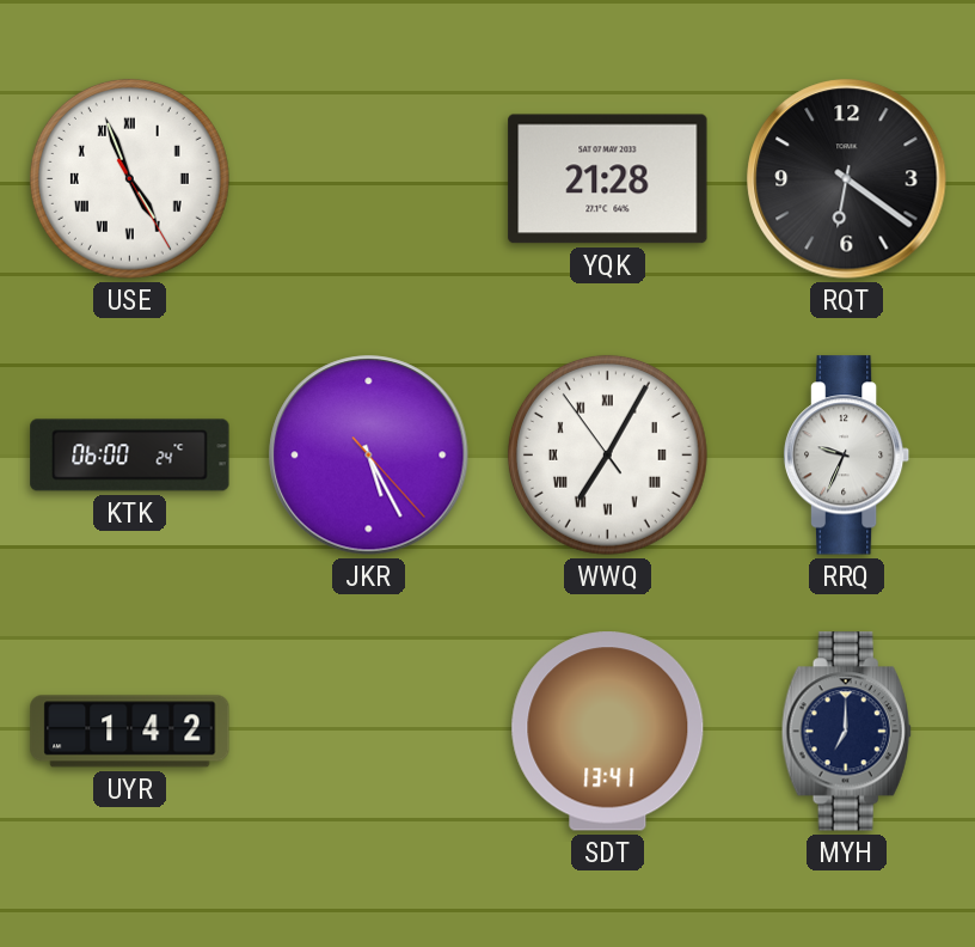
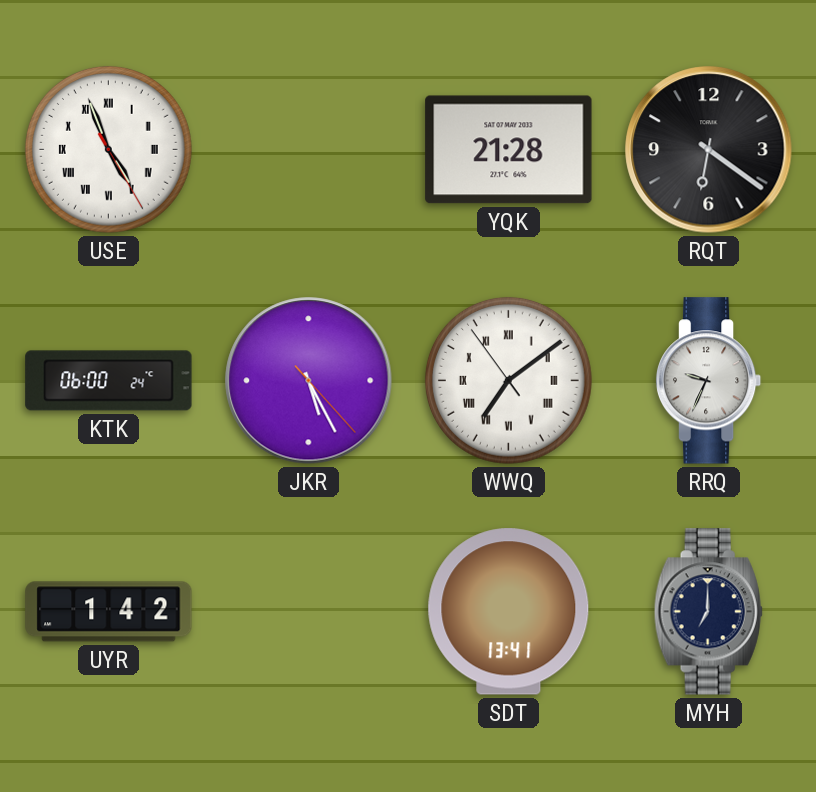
WWQ: 7:04 -> 7:08 (508, 380)
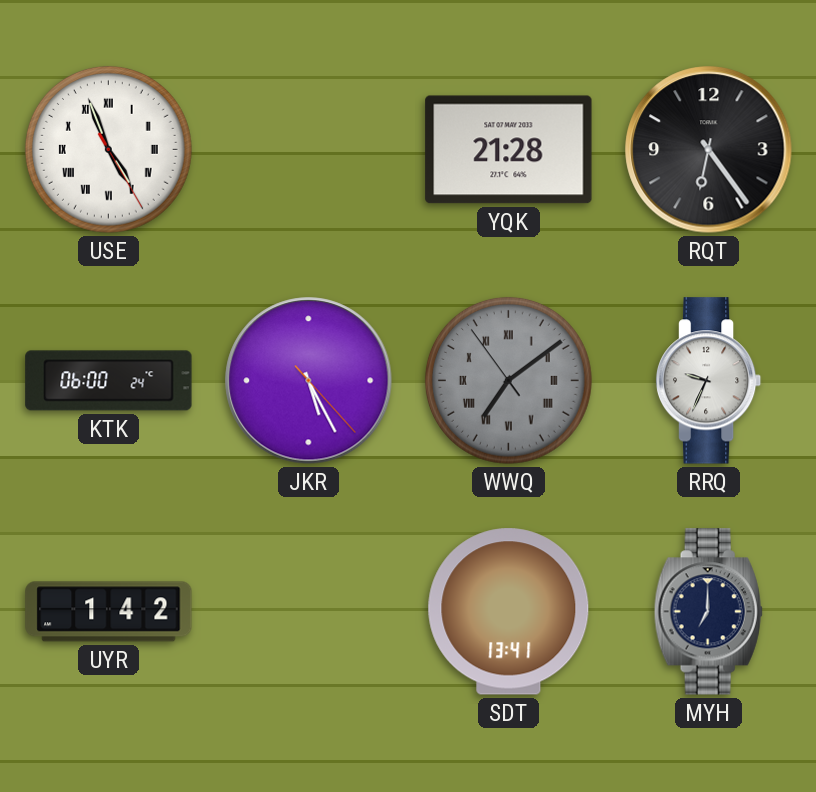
RQT: 6:21 -> 6:24 (709, 150)
WWQ dial: white -> grey (508, 380)
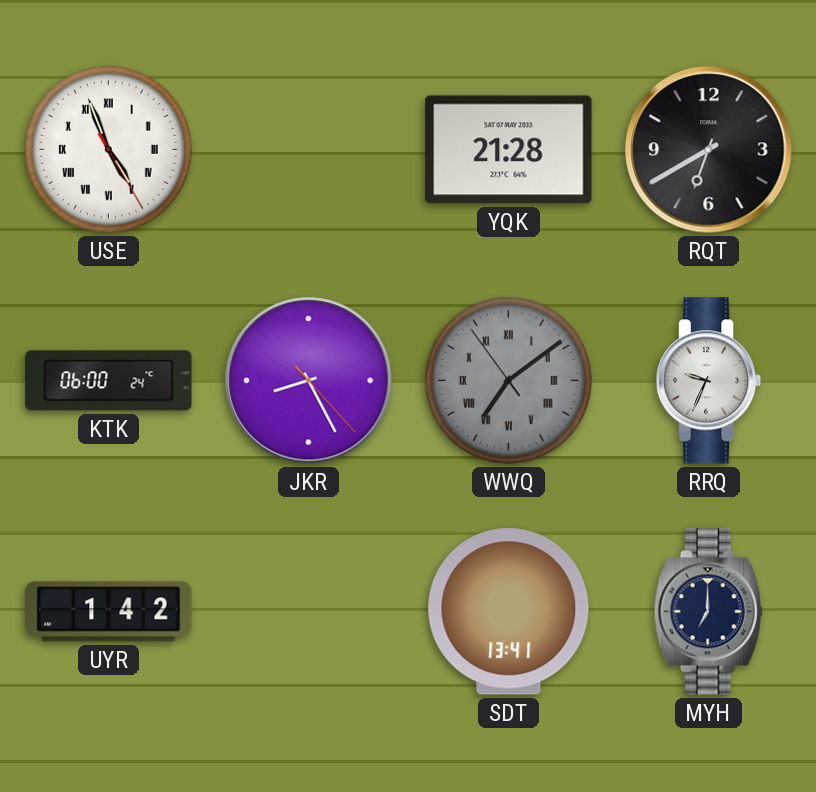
RQT: 6:24 -> 6:40 (709, 150)
JKR: 5:25 -> 8:25 (309, 381)
